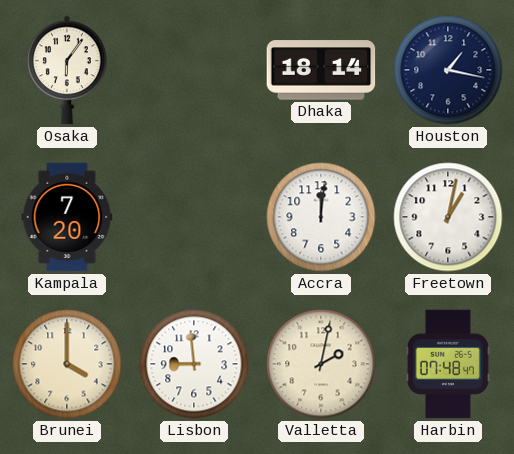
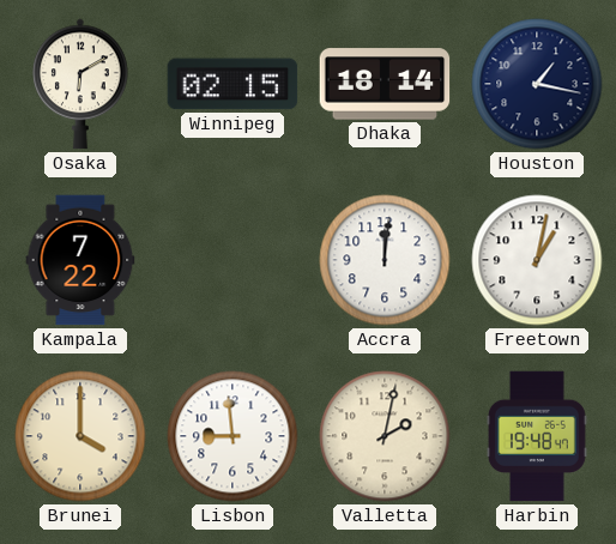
Osaka: 6:06 -> 6:10 (81, 84)
Winnipeg: none -> 02:15 (232, 84)
Kampala: 7:20 -> 7:22 (80, 260)
Harbin: 07:48 -> 19:48 (537, 436)
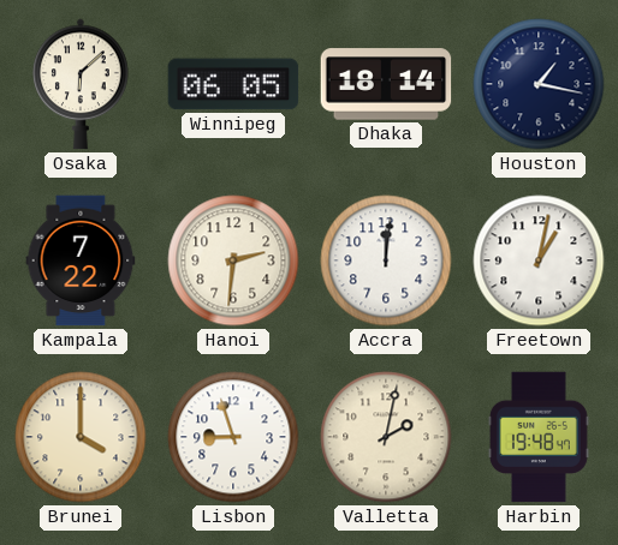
Osaka: 6:10 -> 6:08 (82, 84)
Winnipeg: 02:15 -> 06:05 (233, 84)
Hanoi: none -> 2:31 (233, 260)
Lisbon: 8:59 -> 8:57 (233, 437)
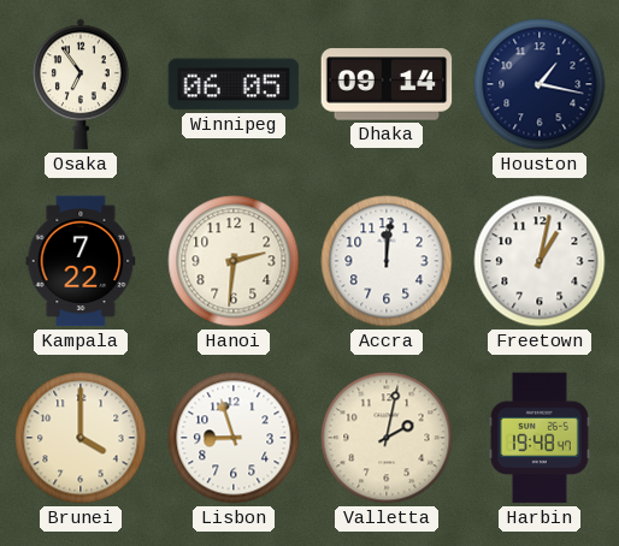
Osaka: 6:08 -> 6:54 (82, 84)
Dhaka: 18:14 -> 09:14 (387, 84)
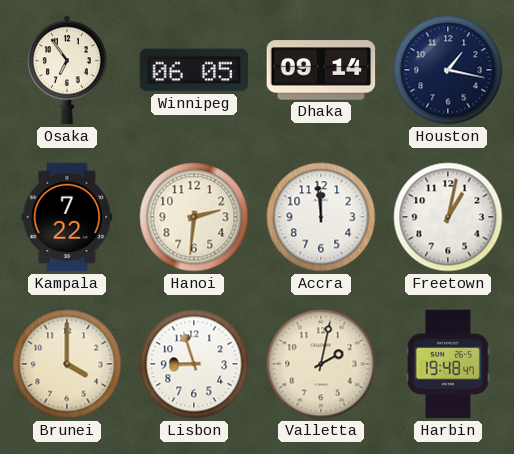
Accra: 12:01 -> 11:59 (321, 217)
